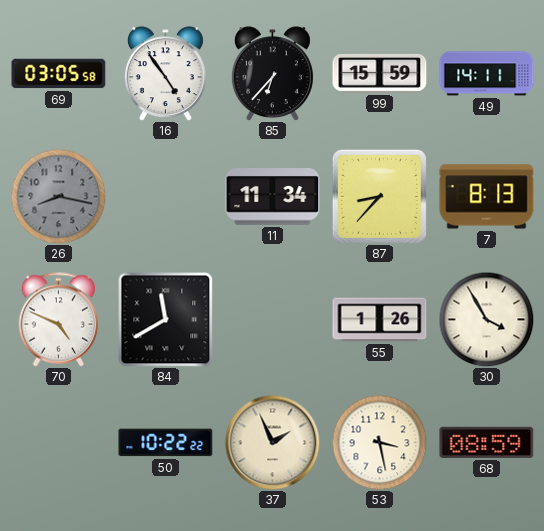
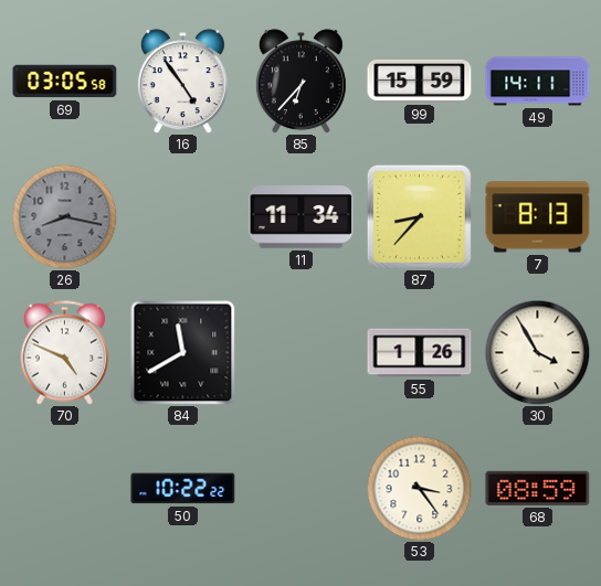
37: 1:56 -> none (272, 442)
53: 3:28 -> 3:24 (419, 488)
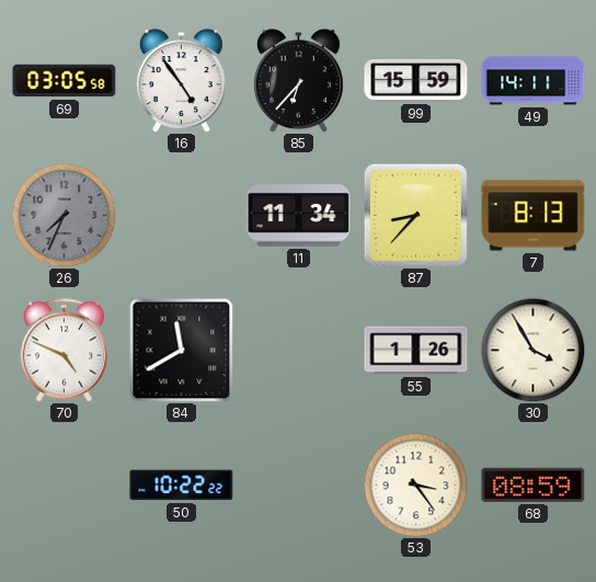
26: 8:17 -> 7:34 (64, 215)
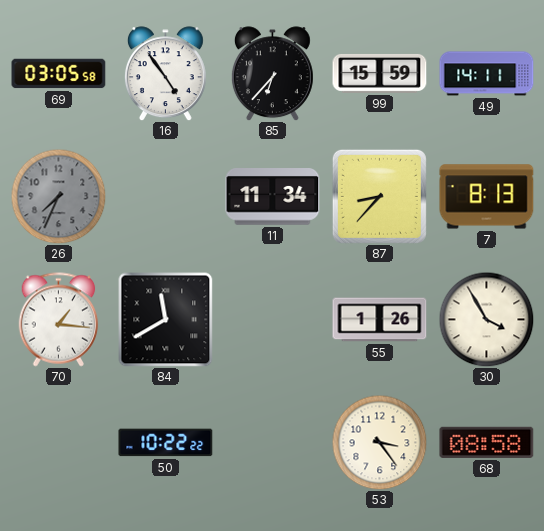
70: 4:49 -> 1:16 (59, 320)
68: 08:59 -> 08:58 (487, 442)
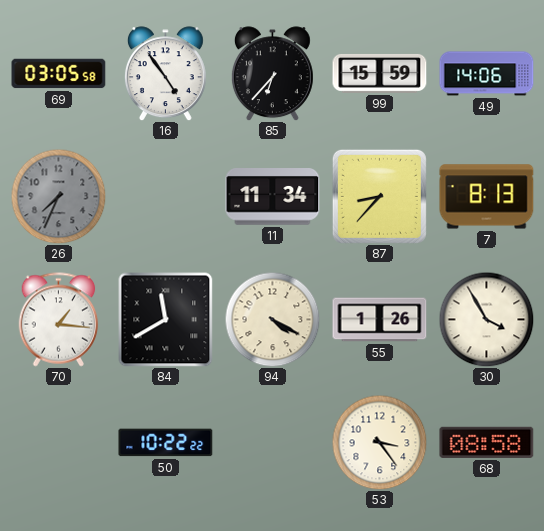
49: 14:11 -> 14:06 (487, 74)
94: none -> 4:20 (272, 319)
